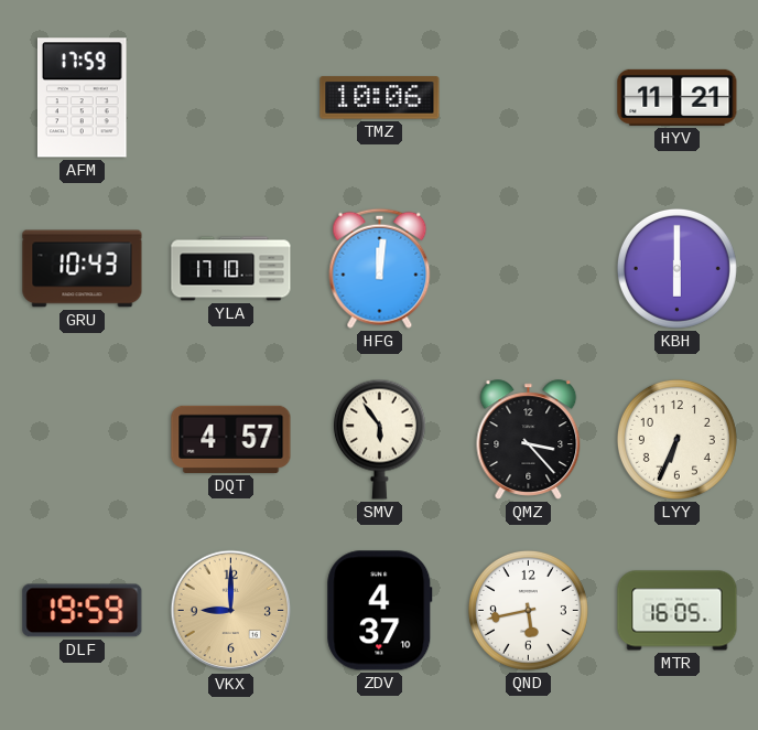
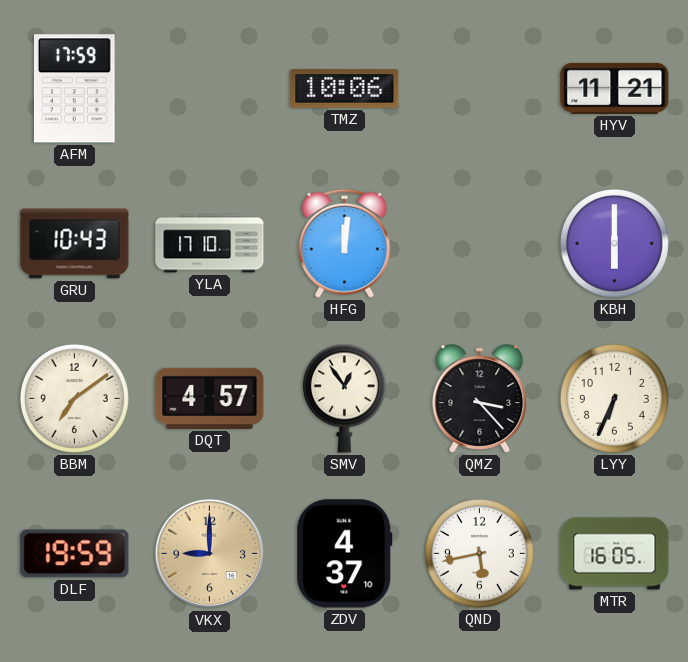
BBM: none -> 7:09 (74, 398)
SMV: 5:54 -> 12:54 (344, 398)
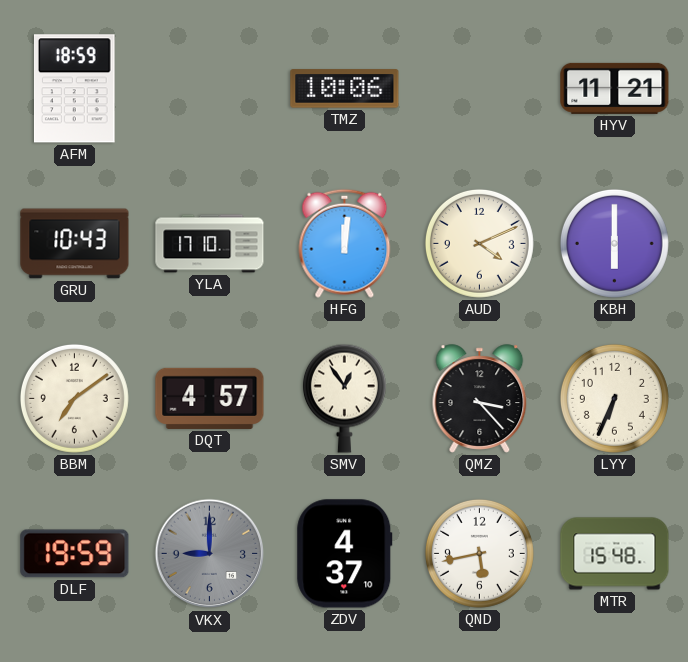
AFM: 17:59 -> 18:59 (75, 89)
AUD: none -> 4:11 (479, 243)
VKX dial: champagne -> grey (210, 554)
MTR: 16:05 -> 15:48 (615, 554)
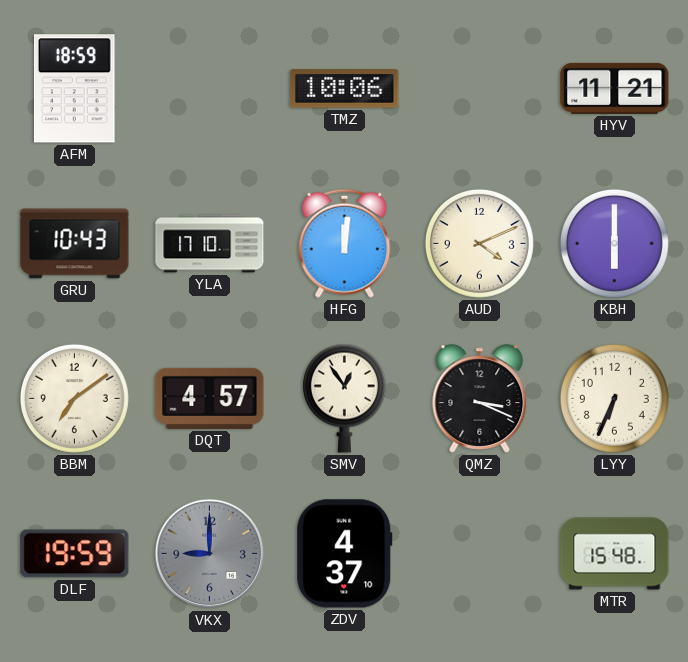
QMZ: 3:23 -> 3:19 (480, 399)
QND: 5:43 -> none (479, 553)
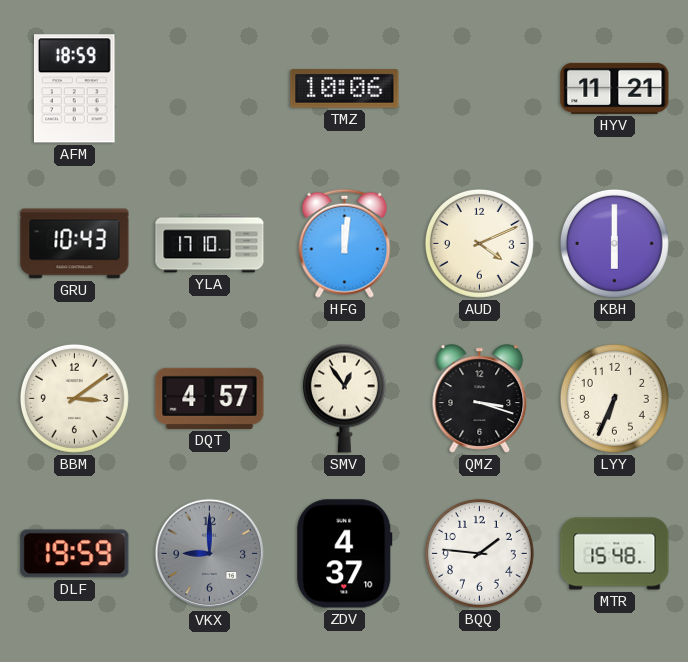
BBM: 7:09 -> 3:09 (74, 398)
QMZ: 3:19 -> 3:18 (480, 399)
BQQ: none -> 1:46 (479, 553)
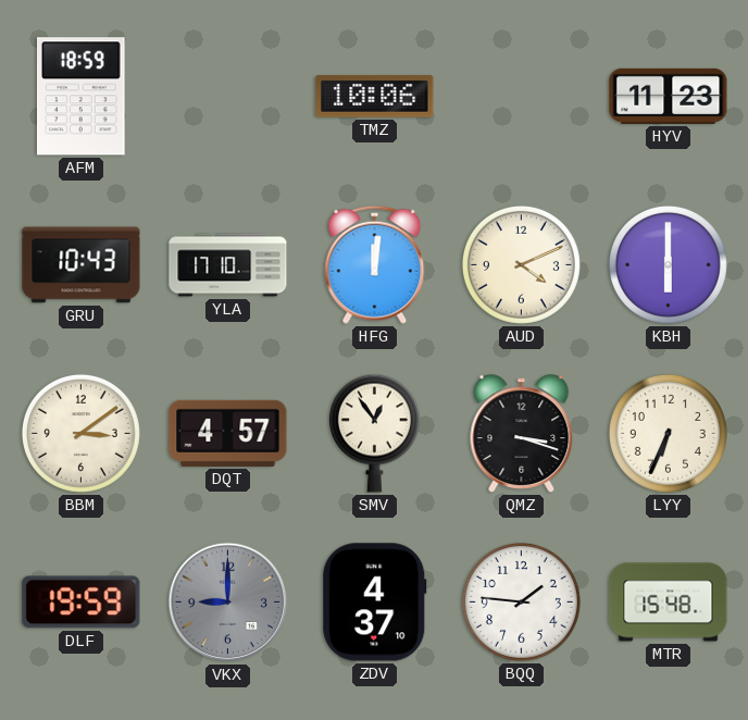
HYV: 11:21 -> 11:23 (669, 96)
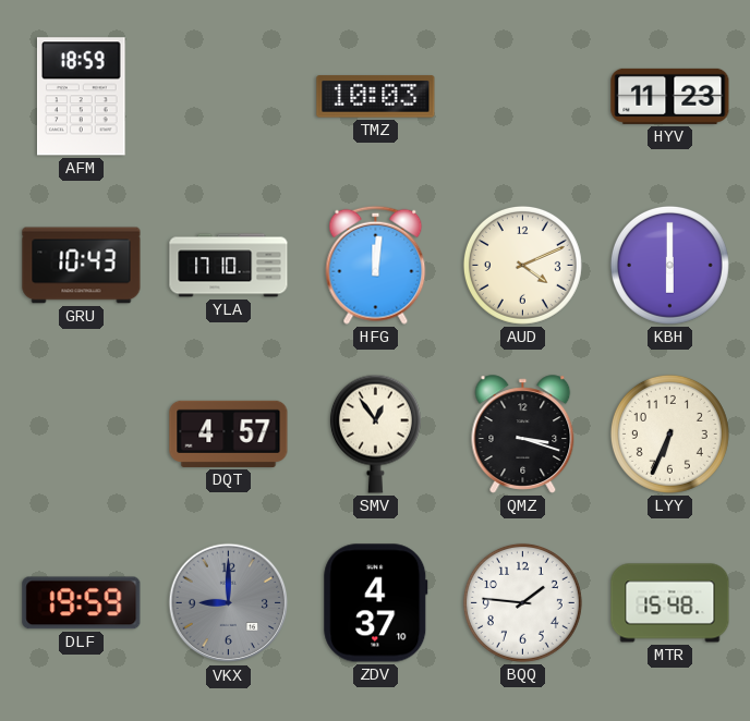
TMZ: 10:06 -> 10:03 (376, 97)
BBM: 3:09 -> none (80, 433)
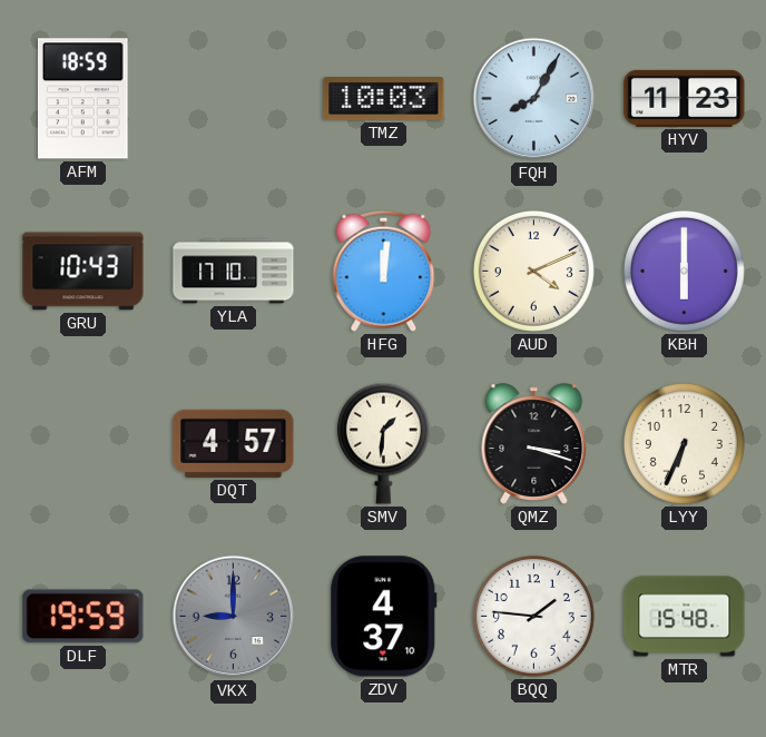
FQH: none -> 8:05 (534, 99)
SMV: 12:54 -> 1:31 (383, 443)
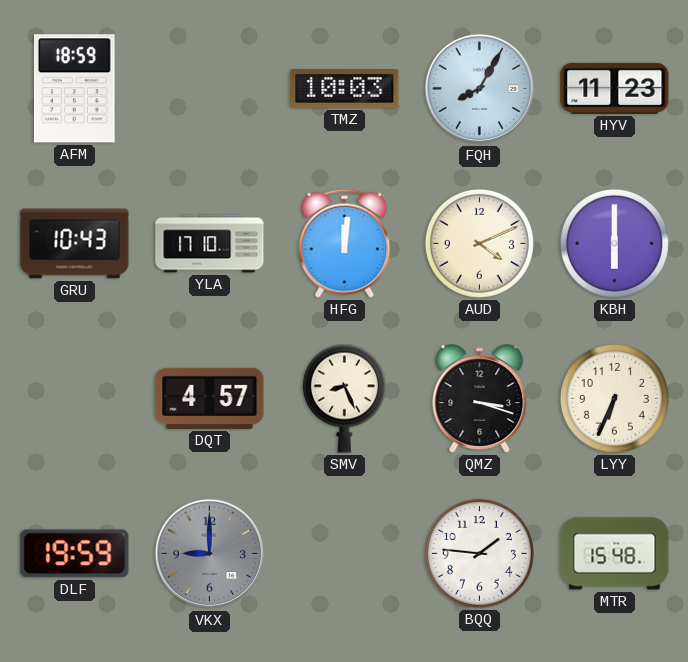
SMV: 1:31 -> 8:26 (344, 398)
ZDV: 4:37 -> none (384, 617)
